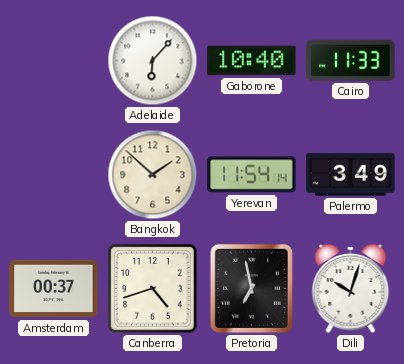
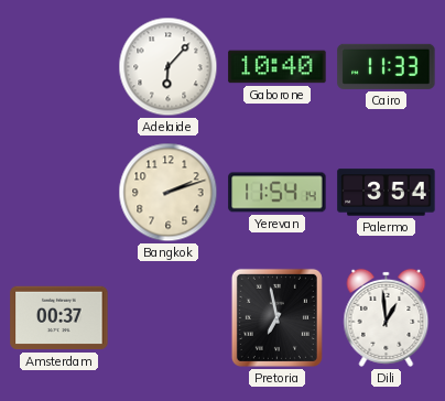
Bangkok: 1:52 -> 2:12 (169, 193)
Palermo: 3:49 -> 3:54 (387, 193)
Canberra: 4:42 -> none (153, 289)
Dili: 10:03 -> 12:59 (387, 317)
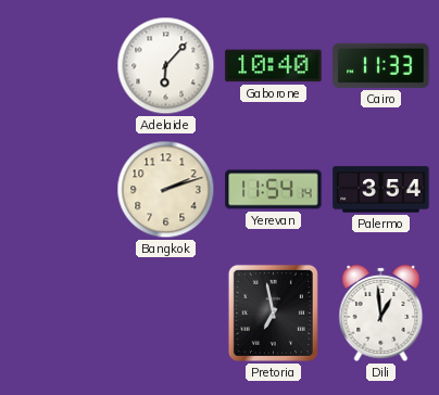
Amsterdam: 00:37 -> none (59, 318)
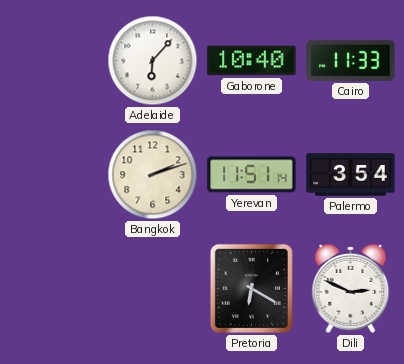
Yerevan: 11:54 -> 11:51 (252, 175)
Pretoria: 6:58 -> 6:20 (251, 288)
Dili: 12:59 -> 2:49 (351, 288)
